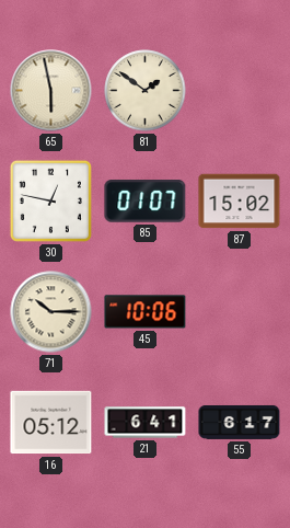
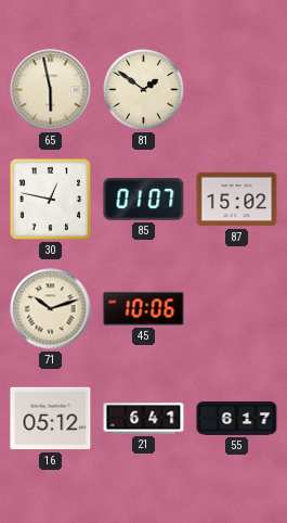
71: 10:15 -> 10:12 (51, 309)
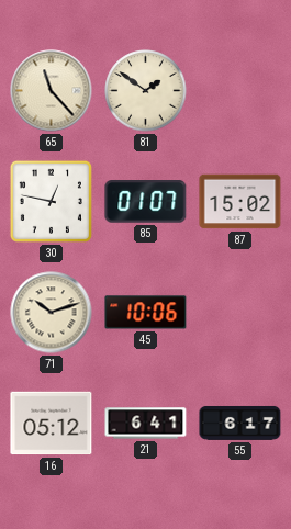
65: 5:58 -> 11:23 (52, 91)
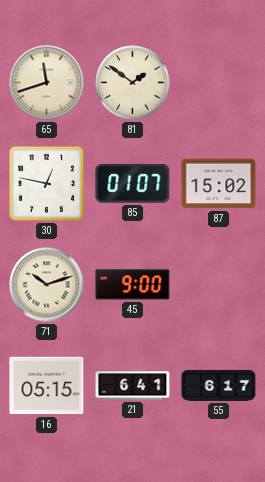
65: 11:23 -> 11:42 (47, 83)
45: 10:06 -> 9:00 (133, 285)
16: 05:12 -> 05:15 (47, 386)
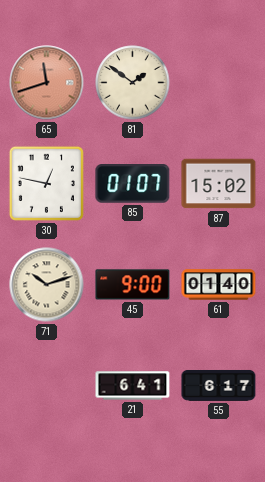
65 dial: cream -> salmon (47, 83)
61: none -> 01:40 (219, 285)
16: 05:15 -> none (47, 386)
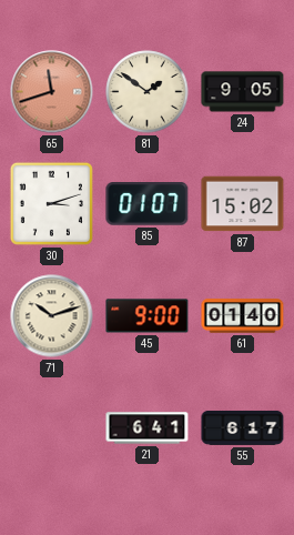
24: none -> 9:05 (243, 92)
30: 12:47 -> 3:12 (51, 203)
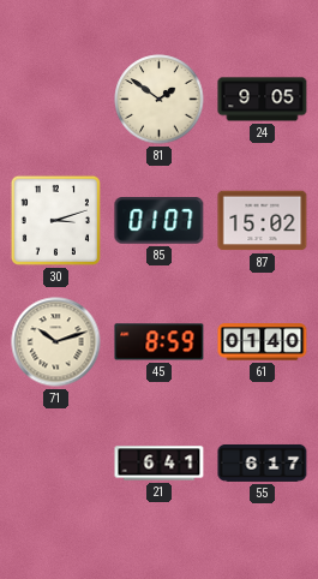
65: 11:42 -> none (52, 92)
45: 9:00 -> 8:59 (160, 342)
